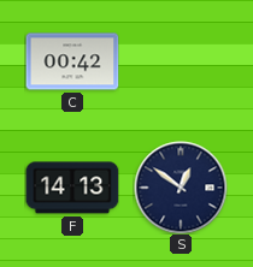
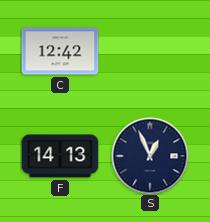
C: 00:42 -> 12:42 (60, 51)
S: 12:51 -> 12:56 (150, 156)
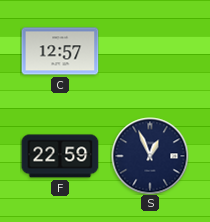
C: 12:42 -> 12:57 (60, 51)
F: 14:13 -> 22:59 (60, 156)
